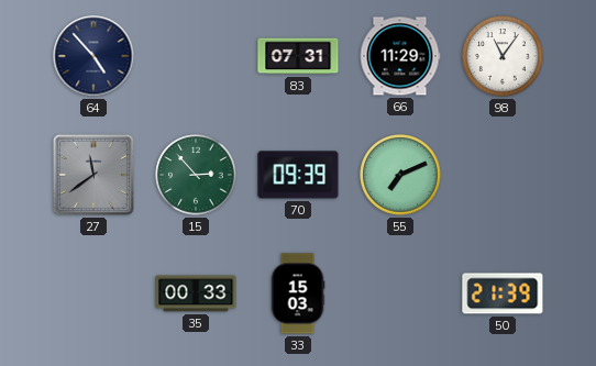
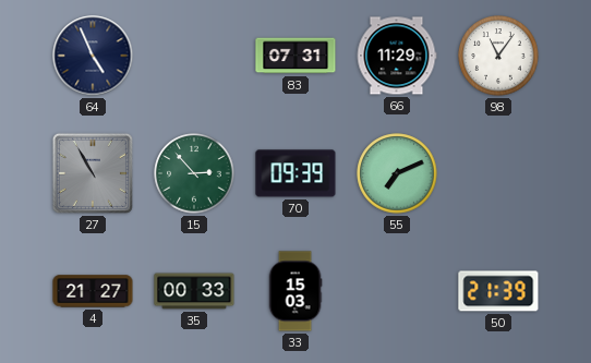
64: 4:53 -> 4:56 (93, 56)
27: 11:39 -> 10:55 (93, 173)
4: none -> 21:27 (93, 291)
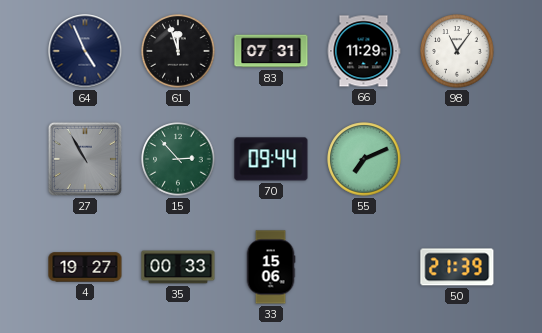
61: none -> 11:57 (178, 51)
70: 09:39 -> 09:44 (271, 159)
4: 21:27 -> 19:27 (85, 267)
33: 15:03 -> 15:06 (271, 267)
